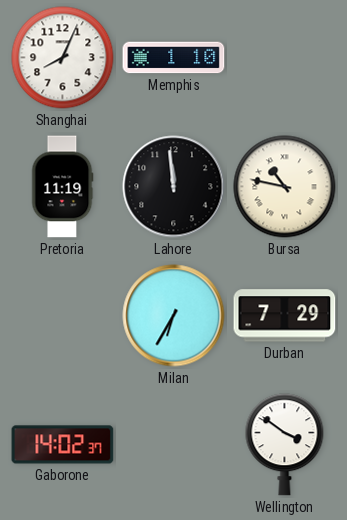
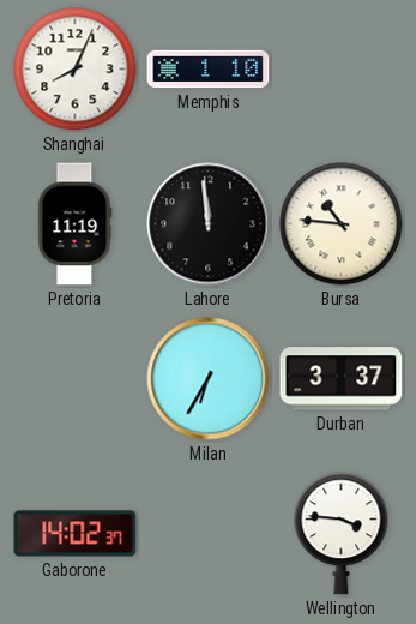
Bursa: 10:47 -> 10:46 (342, 224)
Durban: 7:29 -> 3:37 (342, 379)
Wellington: 3:51 -> 3:46 (342, 534)
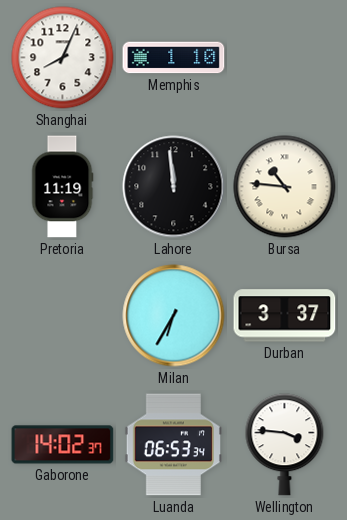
Luanda: none -> 06:53 (173, 445)
